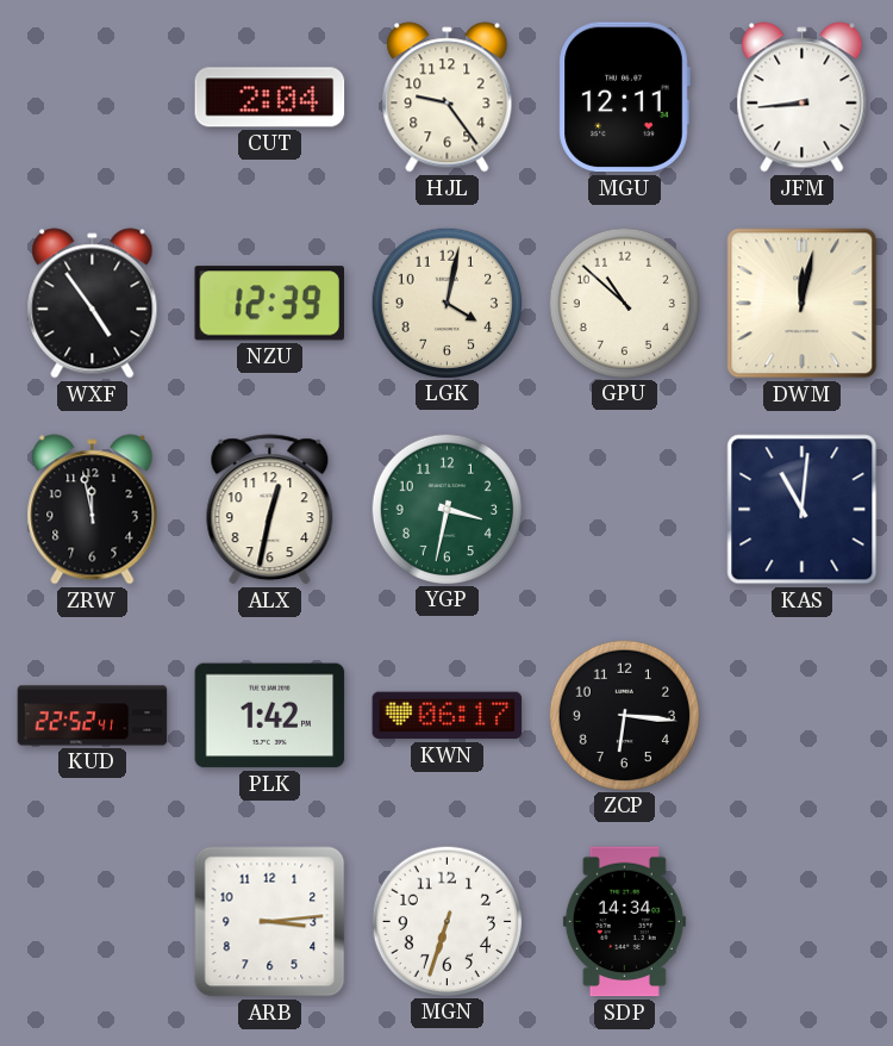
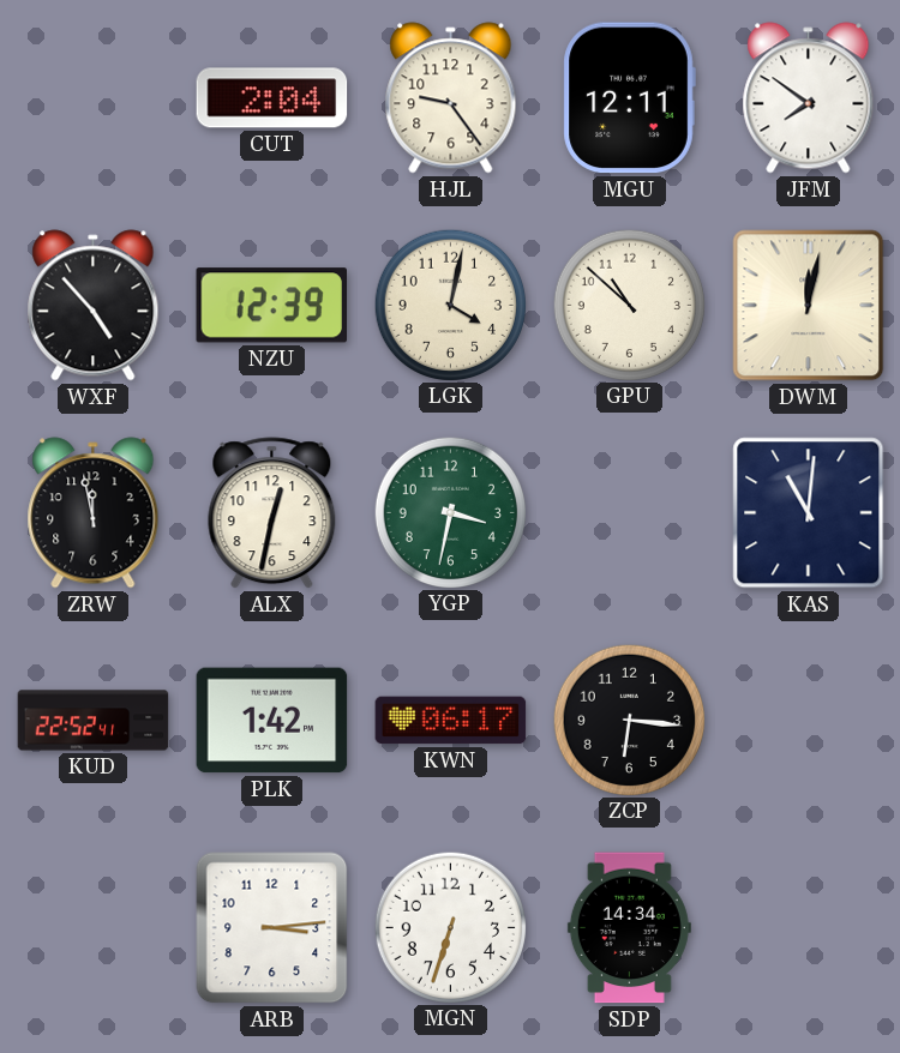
JFM: 8:44 -> 7:51 (809, 98)
WXF: 4:54 -> 4:53 (94, 306)
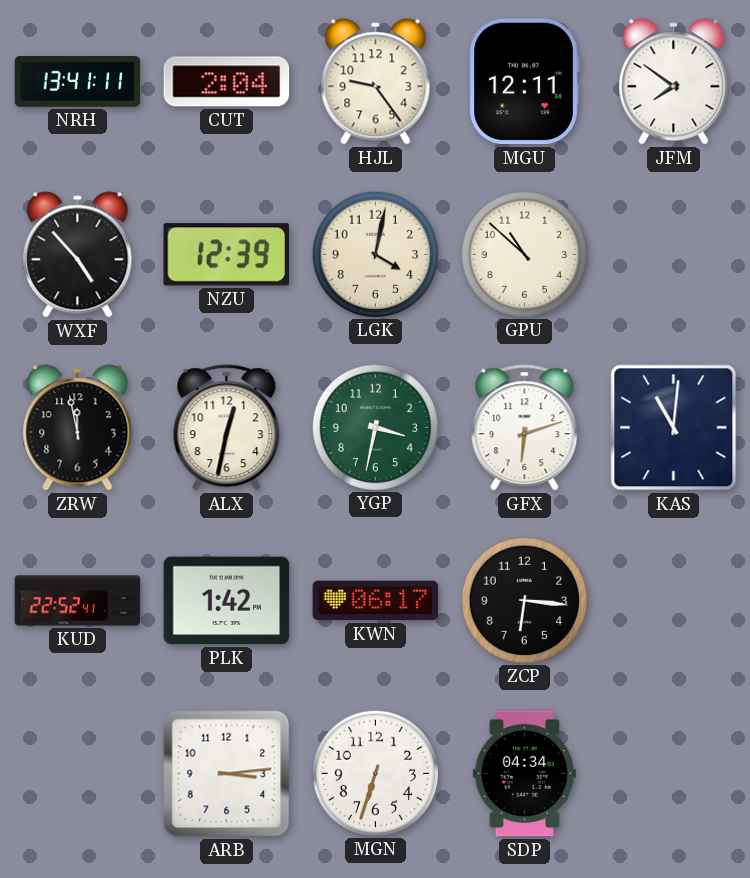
NRH: none -> 13:41 (78, 82)
DWM: 12:02 -> none (809, 306)
GFX: none -> 6:12 (525, 428)
SDP: 14:34 -> 04:34 (524, 774)
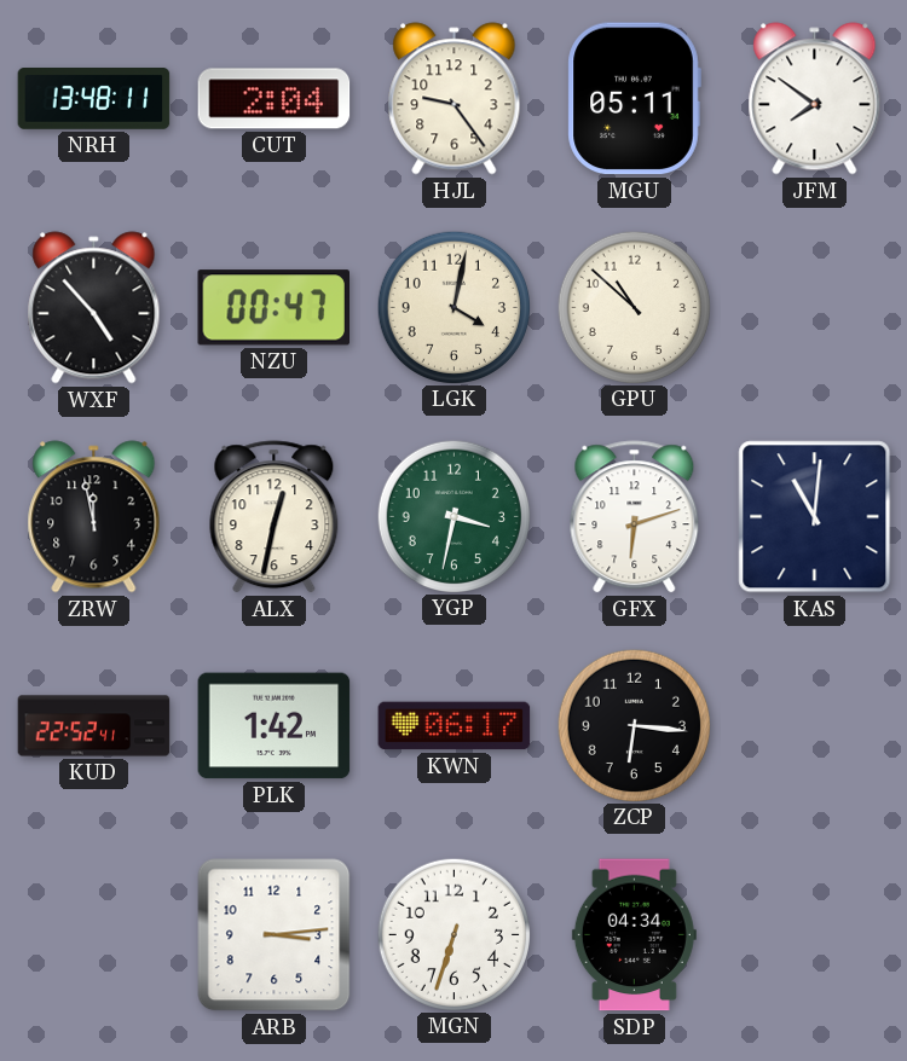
NRH: 13:41 -> 13:48 (94, 99)
MGU: 12:11 -> 05:11 (634, 99)
NZU: 12:39 -> 00:47 (273, 308)
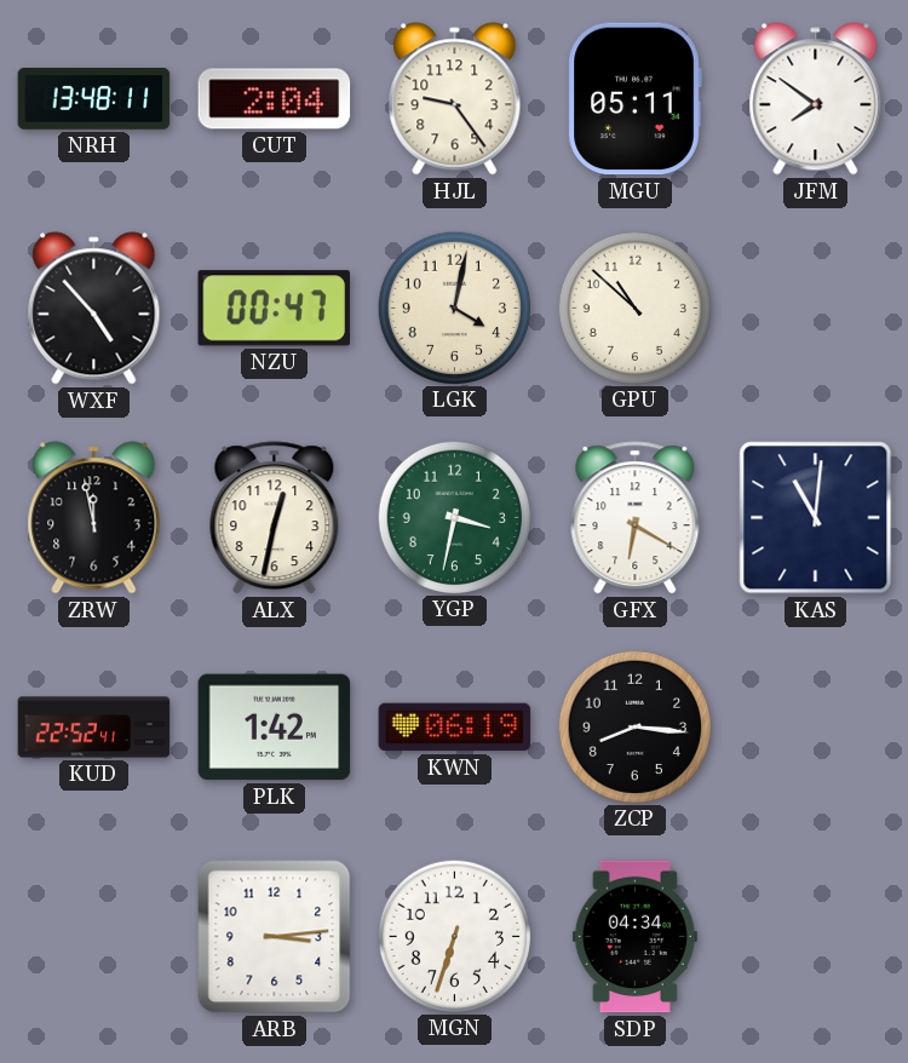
GFX: 6:12 -> 6:20 (636, 518)
KWN: 06:17 -> 06:19 (455, 728)
ZCP: 6:16 -> 8:16 (634, 726)
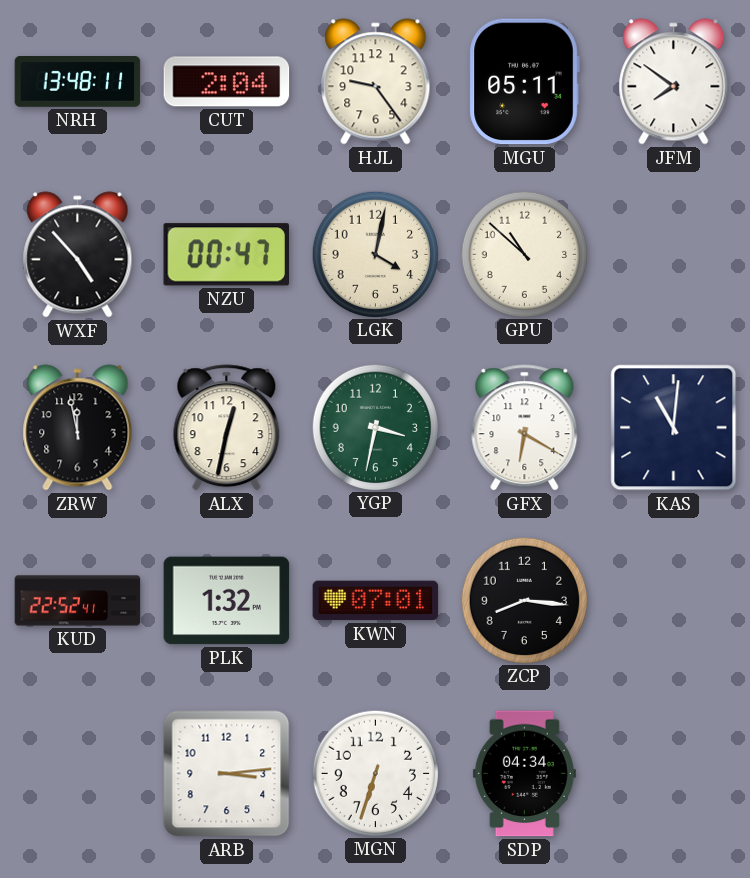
PLK: 1:42 -> 1:32 (227, 601)
KWN: 06:19 -> 07:01 (376, 601)
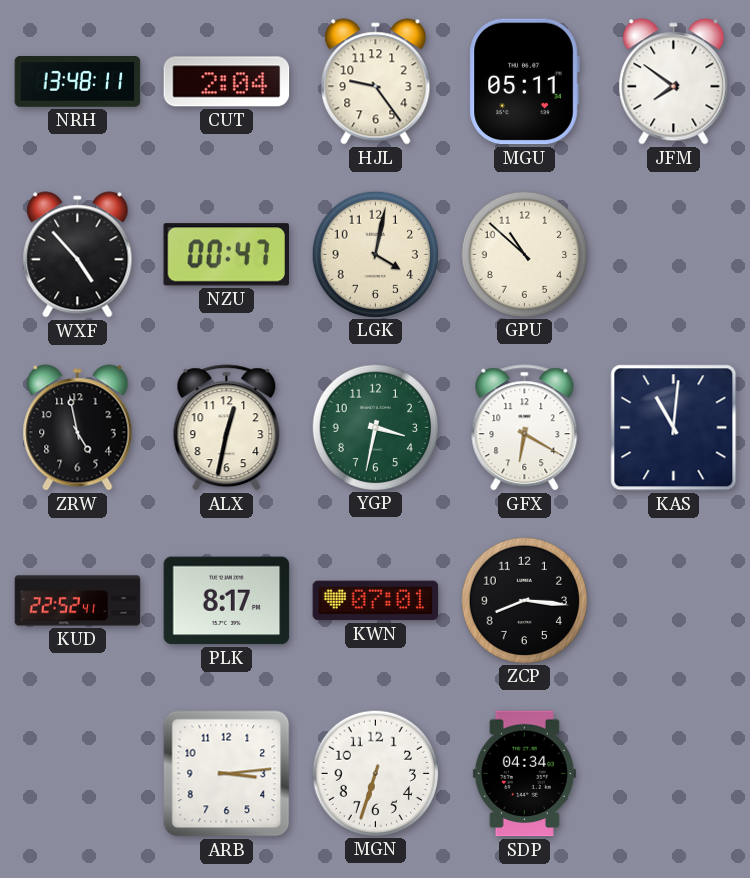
ZRW: 11:58 -> 4:58 (78, 428)
PLK: 1:32 -> 8:17 (227, 601)
